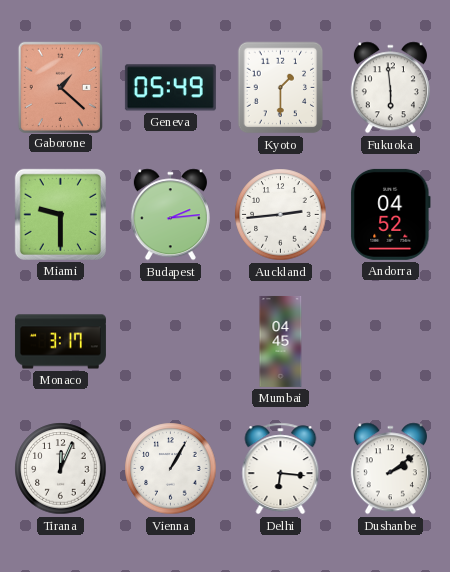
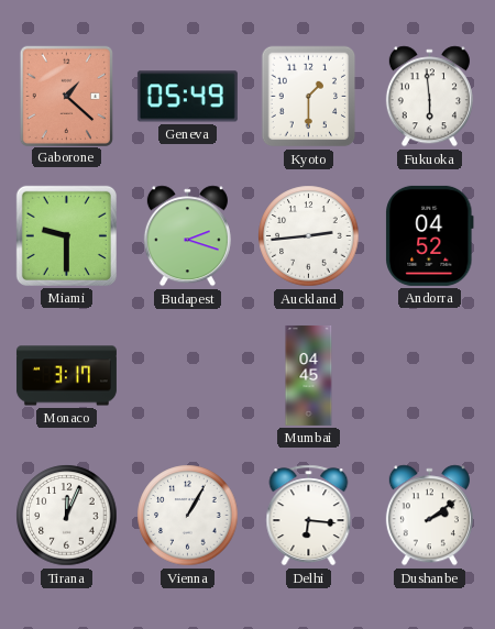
Budapest: 2:14 -> 2:18 (187, 236)
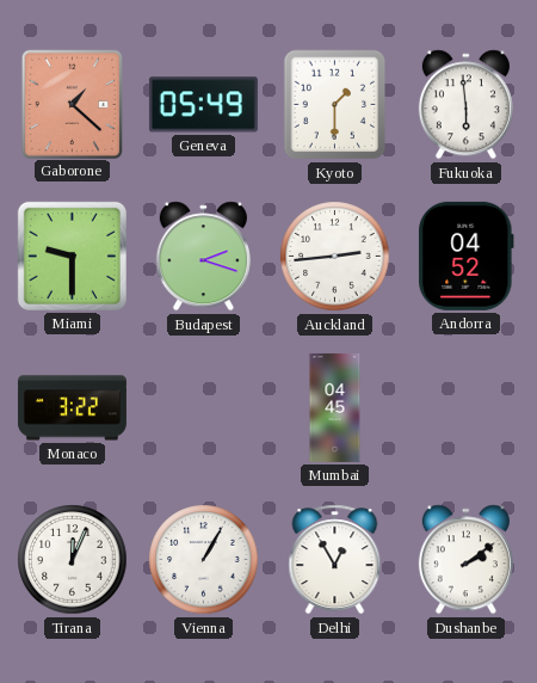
Monaco: 3:17 -> 3:22 (72, 408)
Delhi: 6:16 -> 12:55 (335, 560)
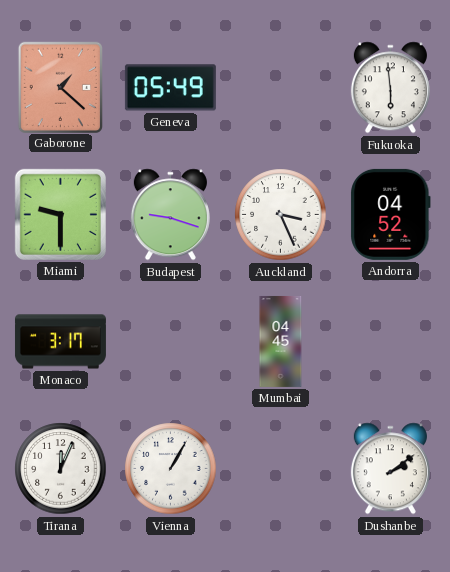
Kyoto: 1:30 -> none (335, 105)
Budapest: 2:18 -> 9:18 (170, 215)
Auckland: 2:44 -> 3:26 (281, 215)
Monaco: 3:22 -> 3:17 (60, 342)
Delhi: 12:55 -> none (335, 560)
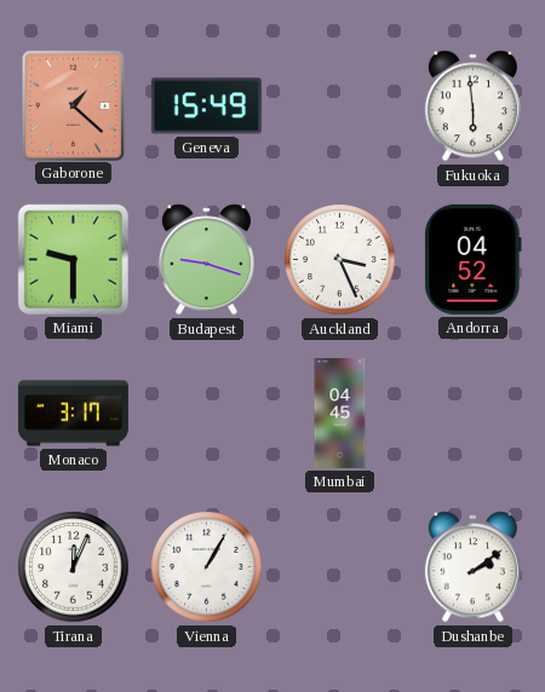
Geneva: 05:49 -> 15:49 (206, 106)
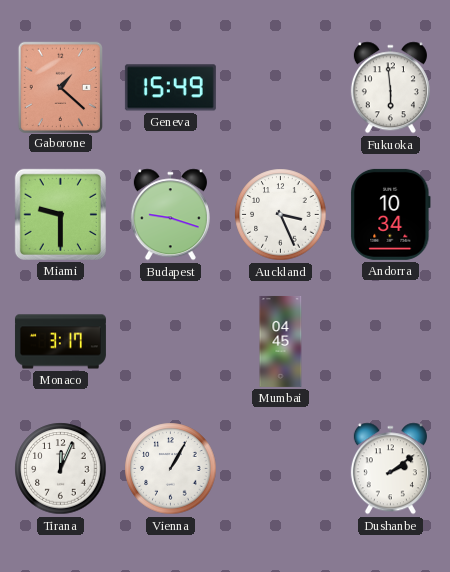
Andorra: 04:52 -> 10:34 (391, 214)
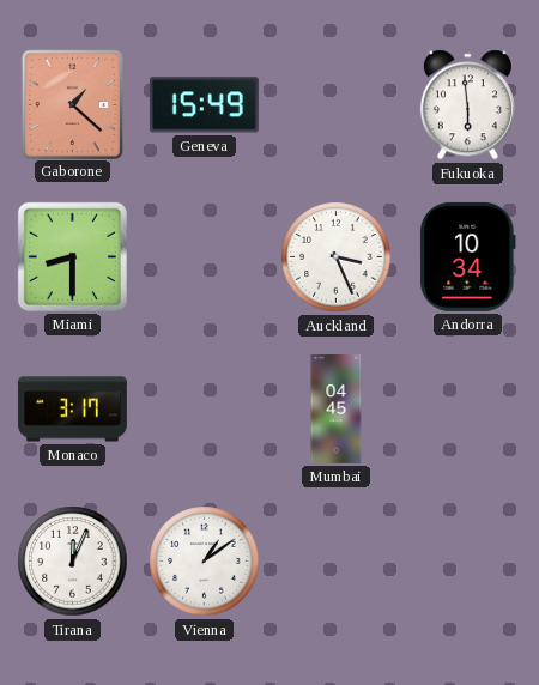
Miami: 9:30 -> 8:30 (72, 256)
Budapest: 9:18 -> none (170, 215)
Vienna: 1:05 -> 1:09 (205, 562)
Dushanbe: 2:09 -> none (390, 469)
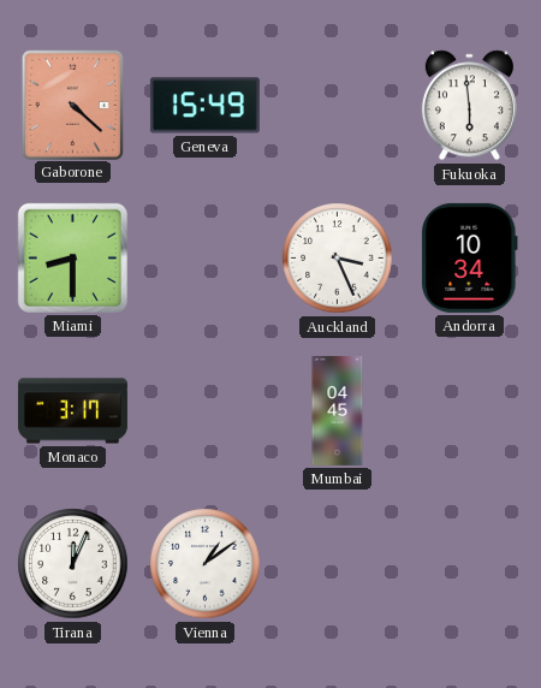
Gaborone: 1:22 -> 4:22 (72, 105)
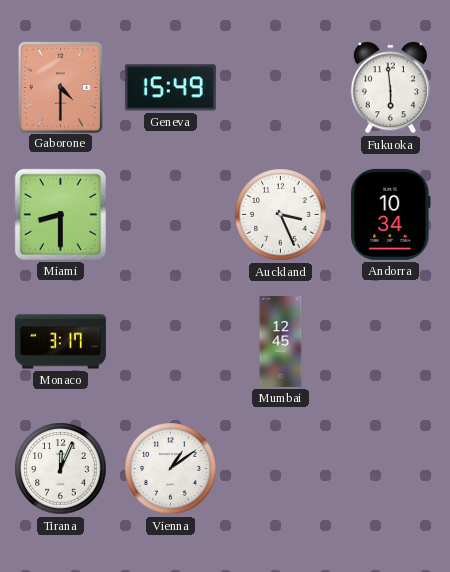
Gaborone: 4:22 -> 4:30 (60, 87)
Mumbai: 04:45 -> 12:45 (281, 341)
